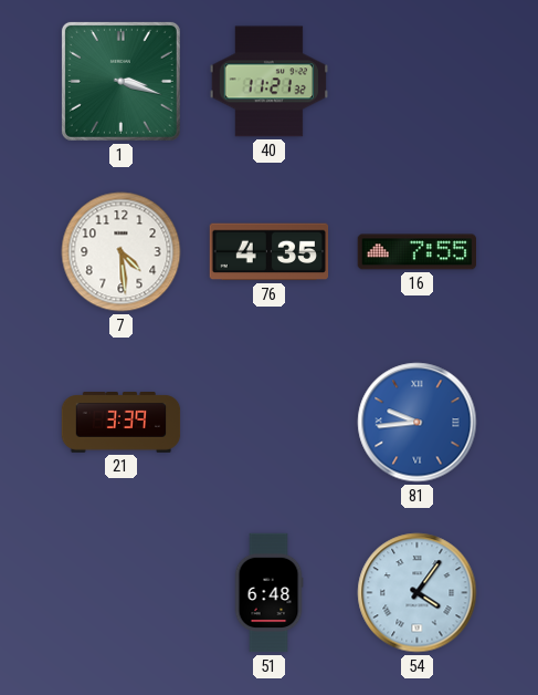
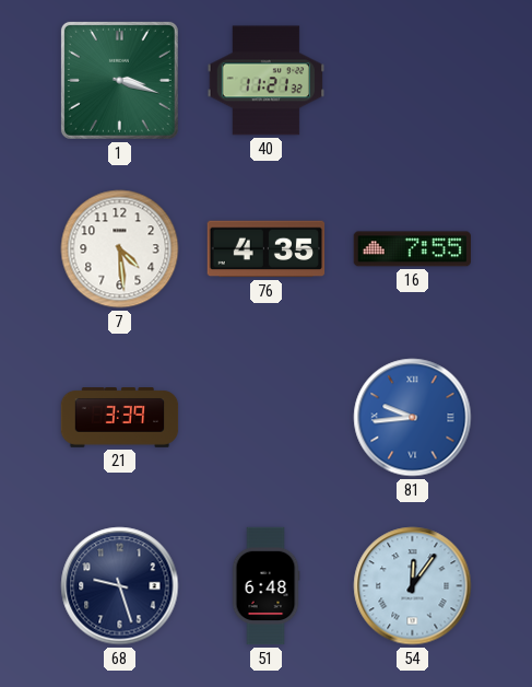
68: none -> 9:27 (120, 586)
54: 4:06 -> 12:06 (413, 586)
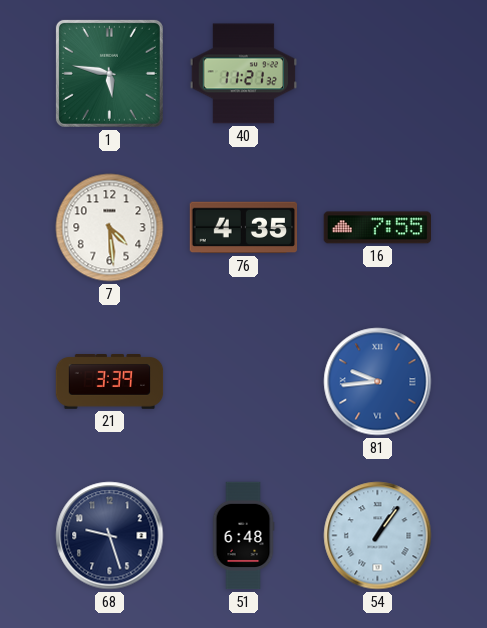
1: 3:18 -> 5:47 (109, 73)
54: 12:06 -> 1:06 (378, 536)
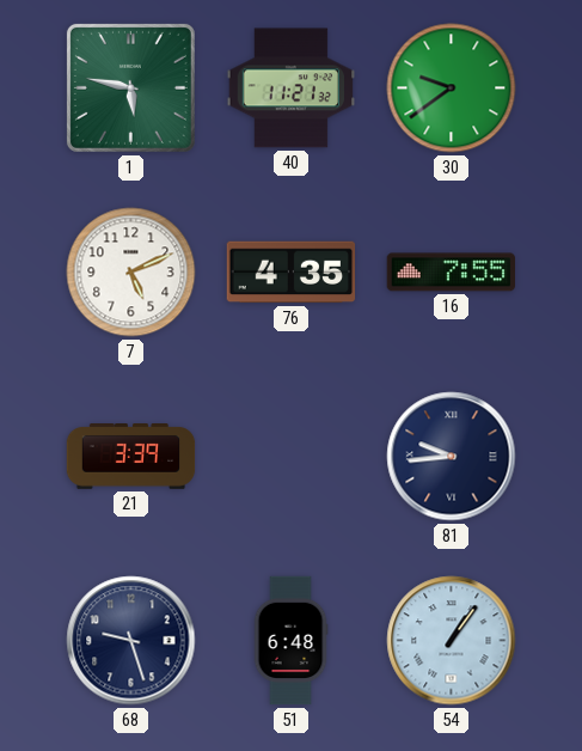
30: none -> 9:39 (452, 88)
7: 4:29 -> 5:11 (131, 273)
81 dial: blue -> navy (452, 457)
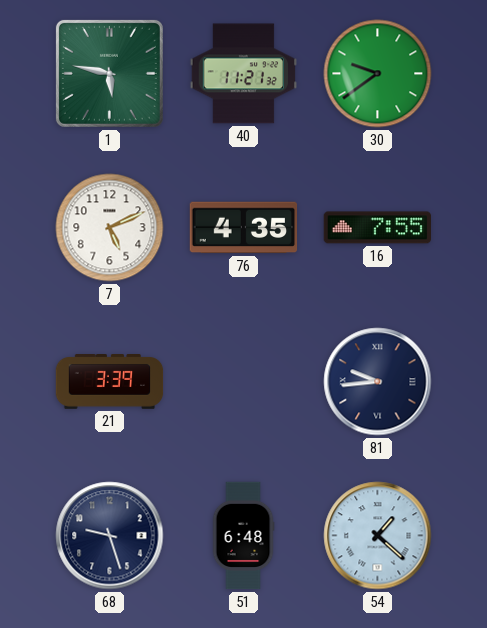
54: 1:06 -> 1:22 (378, 536)
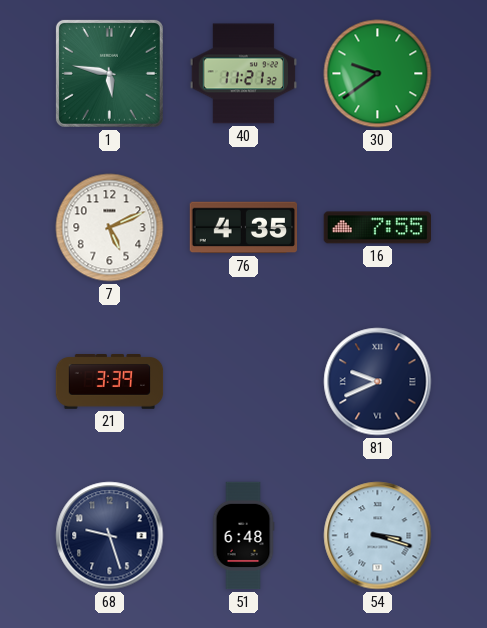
81: 9:44 -> 9:41 (378, 382)
54: 1:22 -> 3:18 (378, 536)
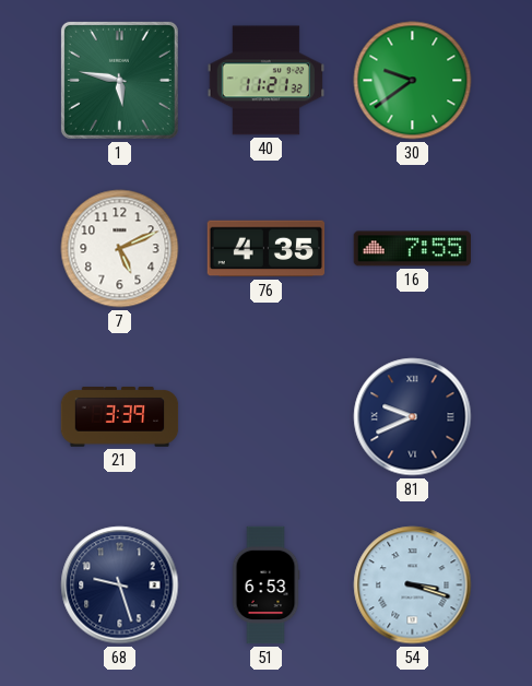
51: 6:48 -> 6:53 (265, 586)
